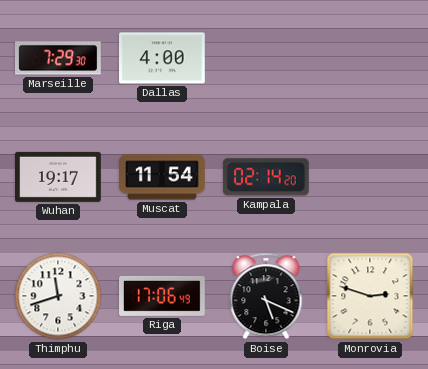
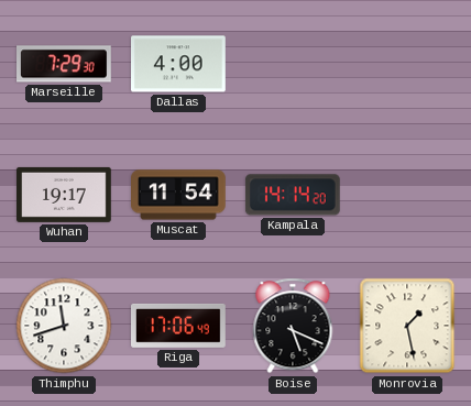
Kampala: 02:14 -> 14:14 (293, 195)
Monrovia: 2:48 -> 1:28 (407, 326)
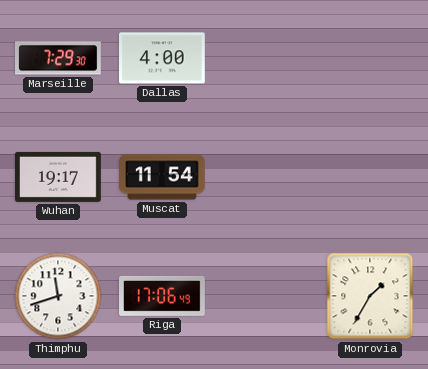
Kampala: 14:14 -> none (293, 195)
Boise: 5:19 -> none (293, 326)
Monrovia: 1:28 -> 1:35 (370, 296)
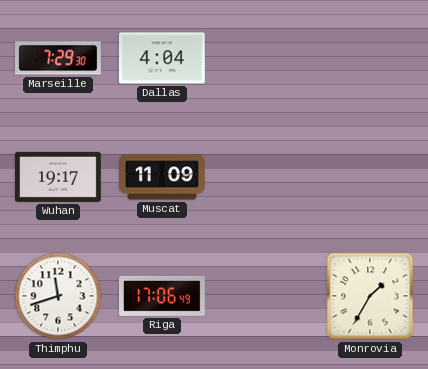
Dallas: 4:00 -> 4:04 (163, 58)
Muscat: 11:54 -> 11:09 (163, 177)
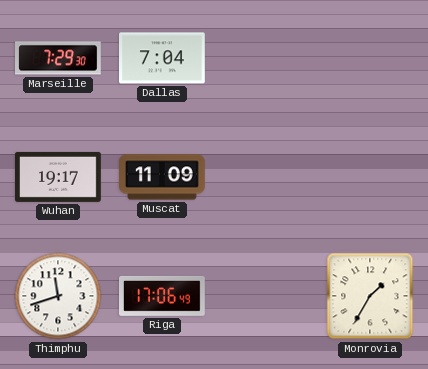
Dallas: 4:04 -> 7:04 (163, 58)
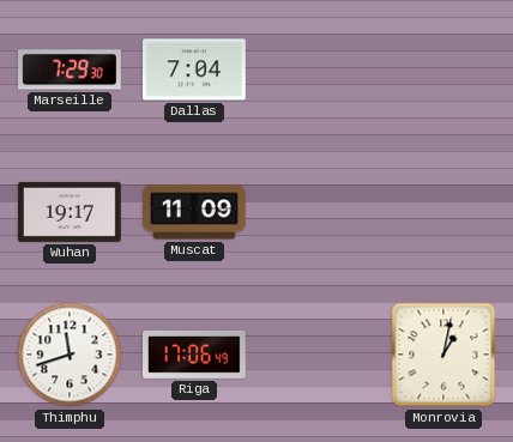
Monrovia: 1:35 -> 1:02 (443, 355)
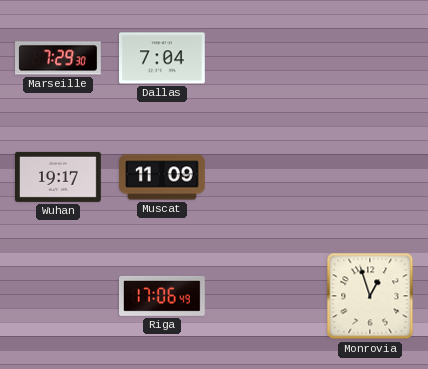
Thimphu: 11:42 -> none (70, 355)
Monrovia: 1:02 -> 12:57 (370, 296)
